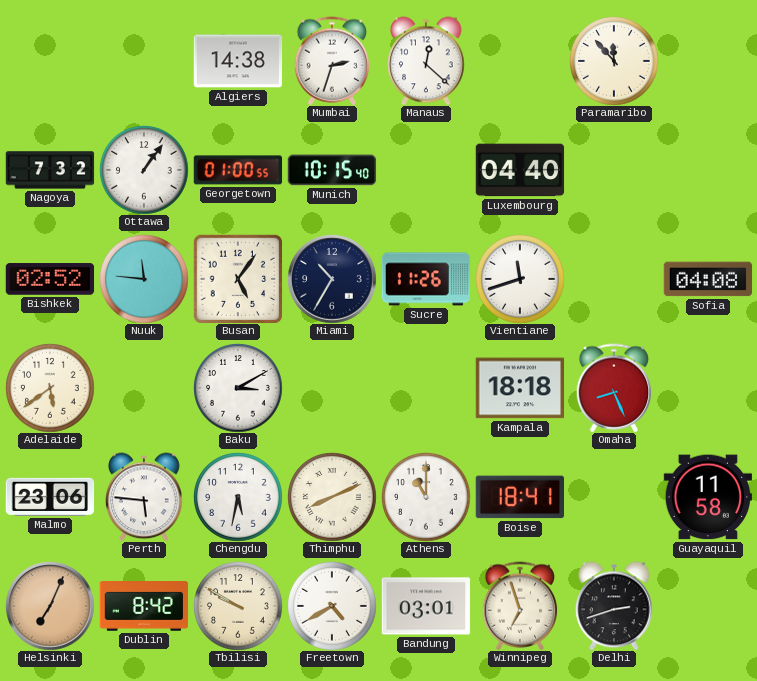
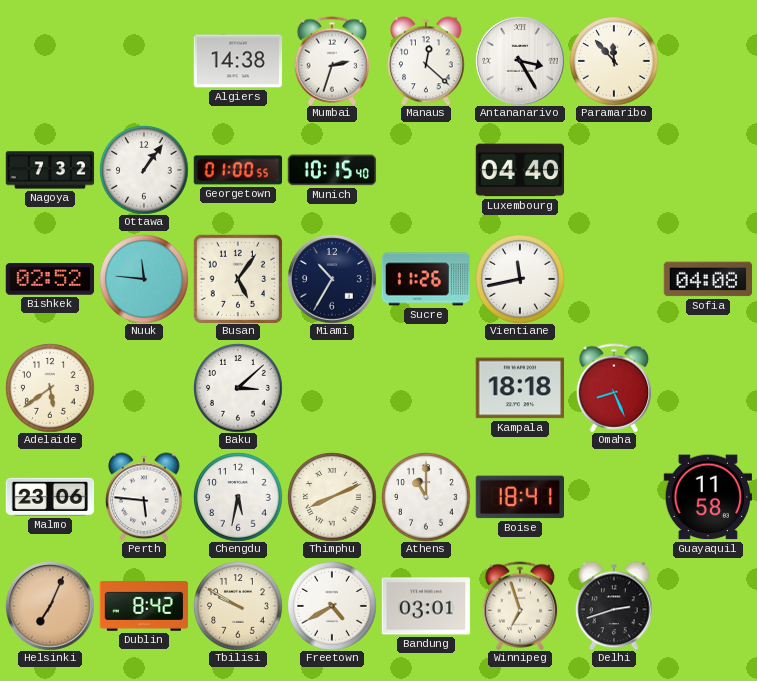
Antananarivo: none -> 3:25 (520, 61)
Vientiane: 11:42 -> 11:43 (520, 279)
Baku: 3:10 -> 3:08 (238, 388)
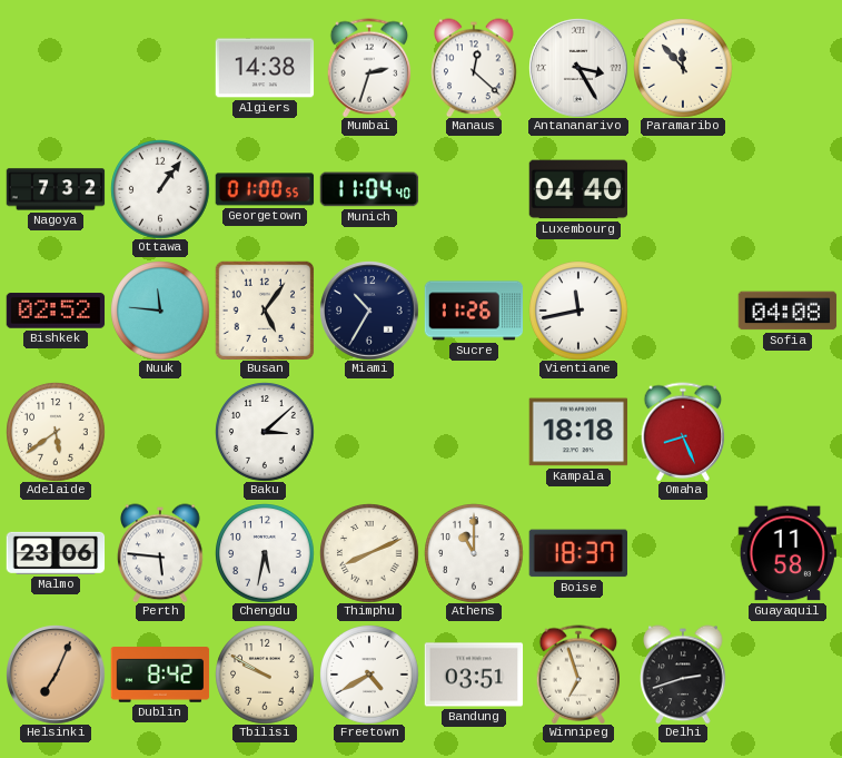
Munich: 10:15 -> 11:04 (369, 189)
Boise: 18:41 -> 18:37 (577, 553)
Bandung: 03:01 -> 03:51 (474, 675)
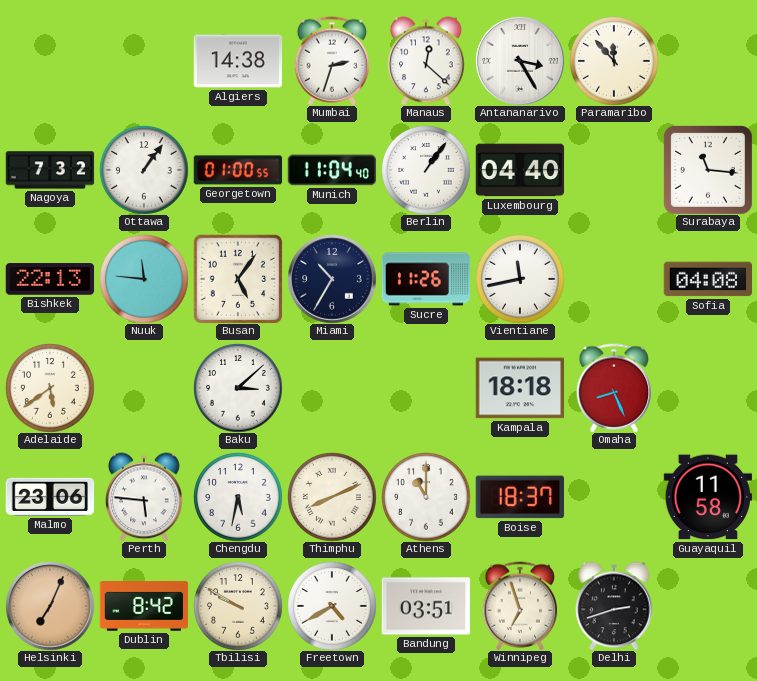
Berlin: none -> 1:06 (426, 170)
Surabaya: none -> 11:16 (708, 170)
Bishkek: 02:52 -> 22:13 (50, 279)
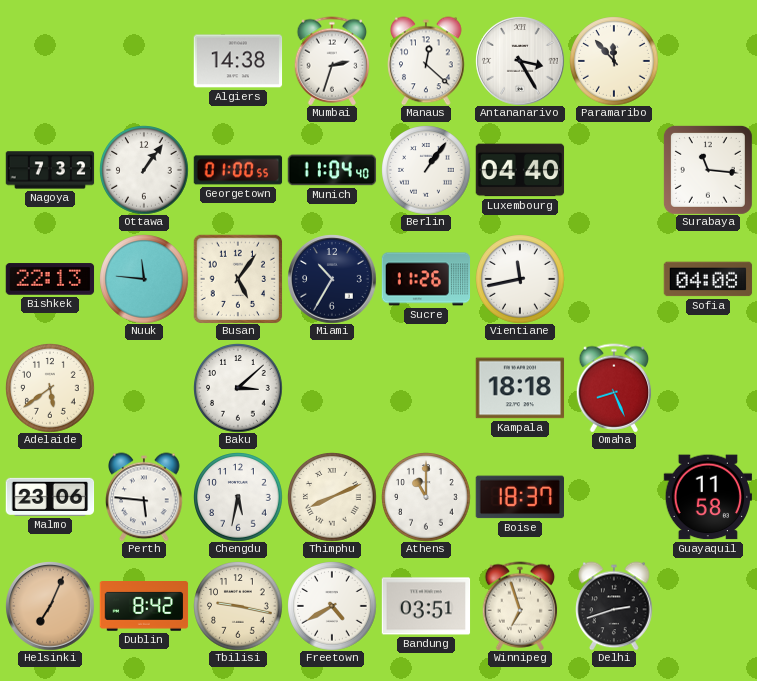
Tbilisi: 9:50 -> 9:17 (238, 606)
